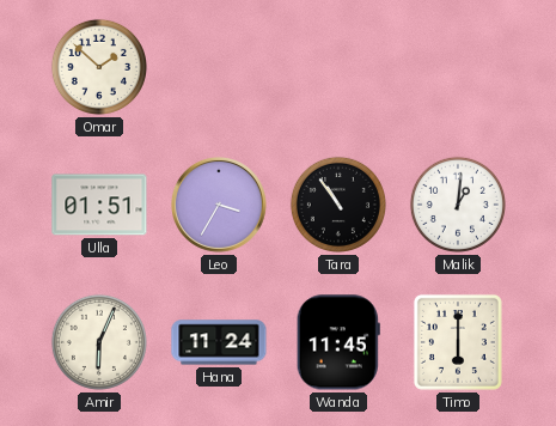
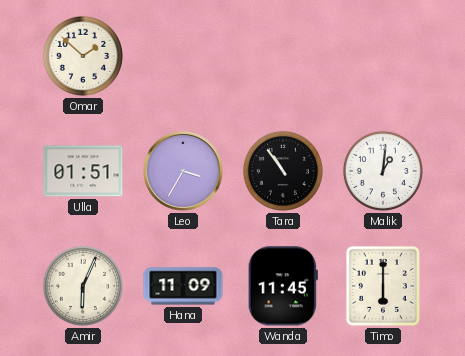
Hana: 11:24 -> 11:09 (183, 286)
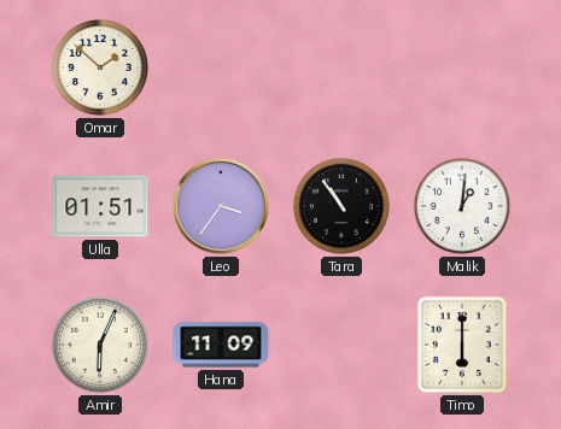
Leo: 3:35 -> 3:36 (221, 206)
Wanda: 11:45 -> none (283, 286)
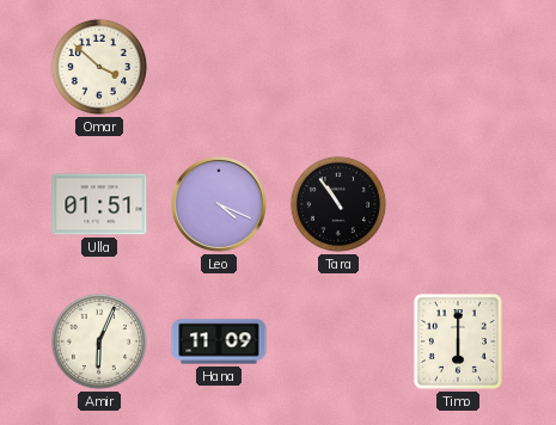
Omar: 1:52 -> 3:52 (99, 67)
Leo: 3:36 -> 4:19 (219, 204)
Malik: 1:01 -> none (462, 206)
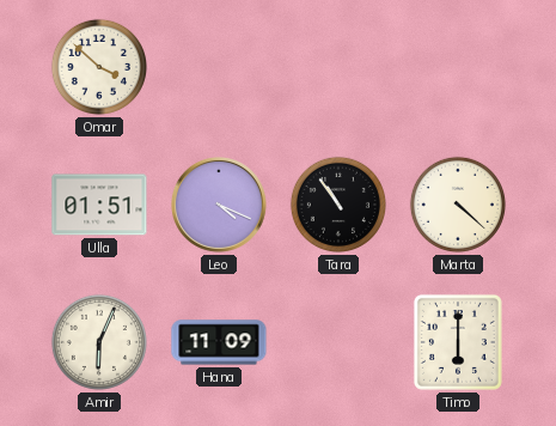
Marta: none -> 4:22 (458, 205)
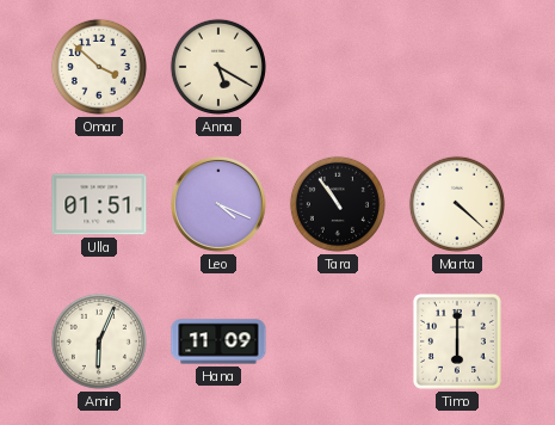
Anna: none -> 5:20 (218, 67)
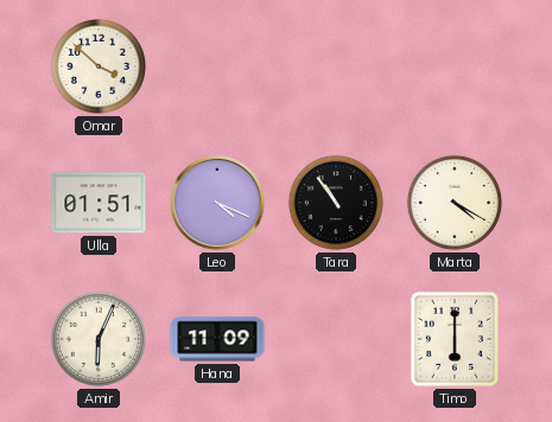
Anna: 5:20 -> none (218, 67)
Marta: 4:22 -> 4:20 (455, 203)
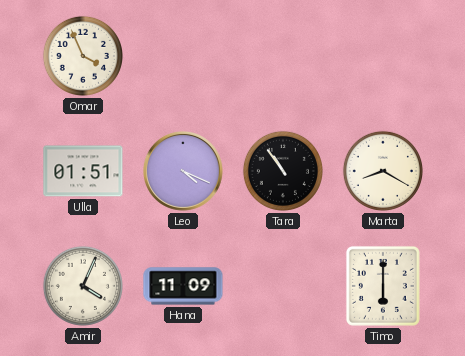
Omar: 3:52 -> 3:56 (83, 56)
Marta: 4:20 -> 8:20 (383, 171)
Amir: 6:04 -> 4:04 (83, 286)
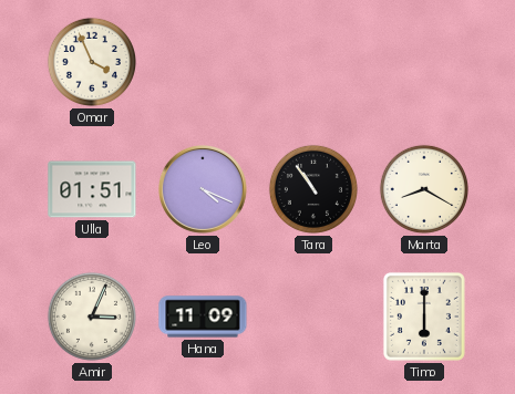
Amir: 4:04 -> 3:04 (92, 317)
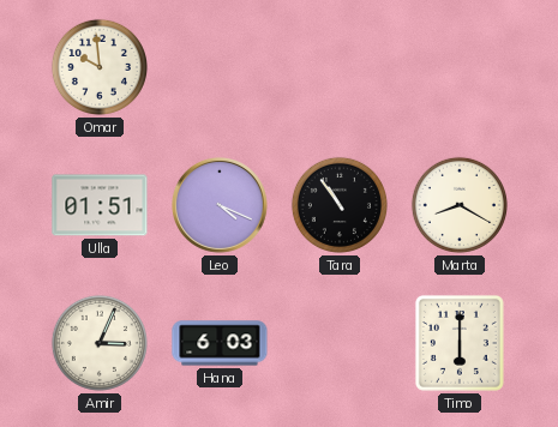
Omar: 3:56 -> 9:59 (100, 67)
Hana: 11:09 -> 6:03 (220, 343)
